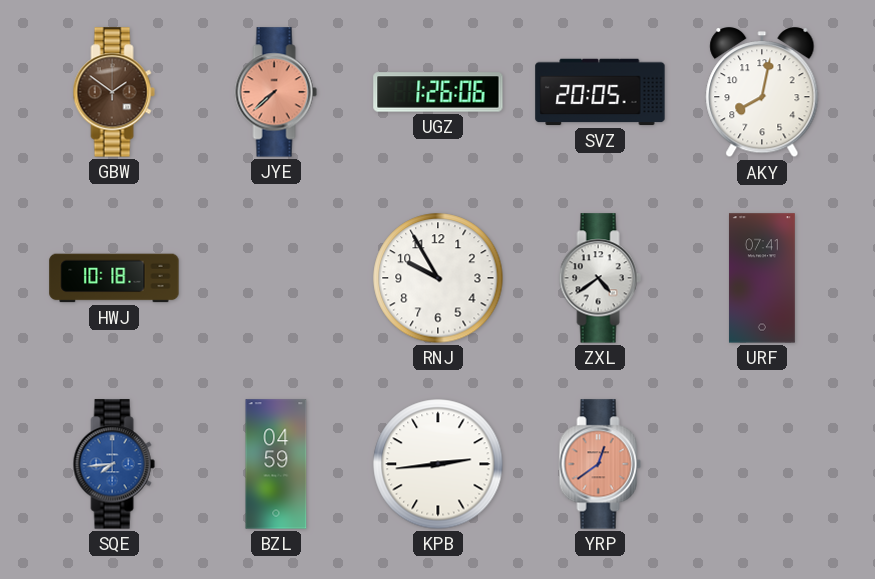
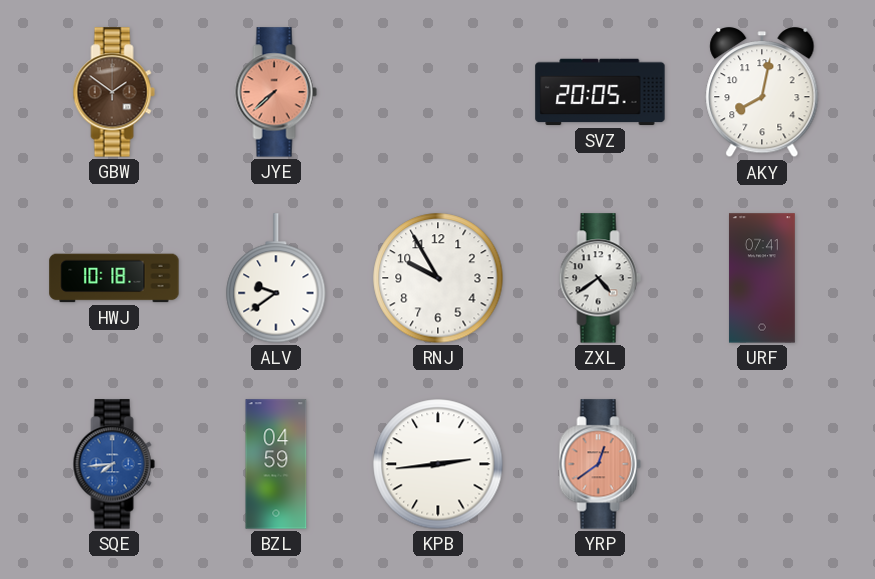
UGZ: 1:26 -> none (438, 92)
ALV: none -> 9:39 (276, 278)
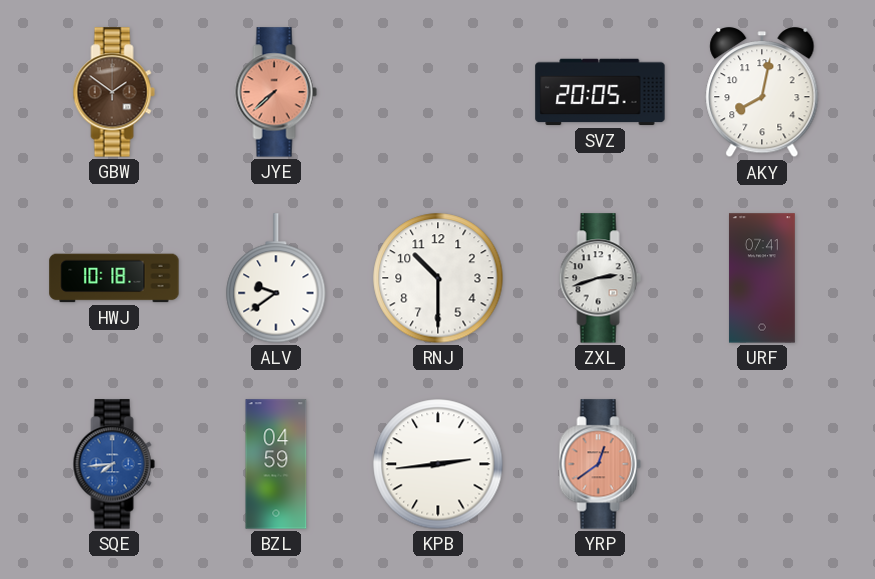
RNJ: 9:55 -> 10:30 (438, 278)
ZXL: 4:39 -> 2:42 (600, 278)
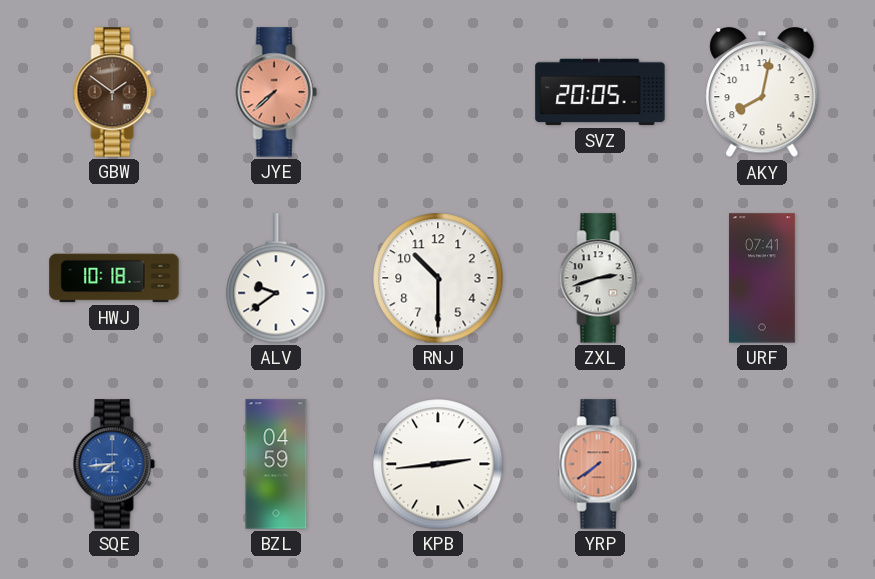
YRP: 12:39 -> 7:39 (600, 464)
